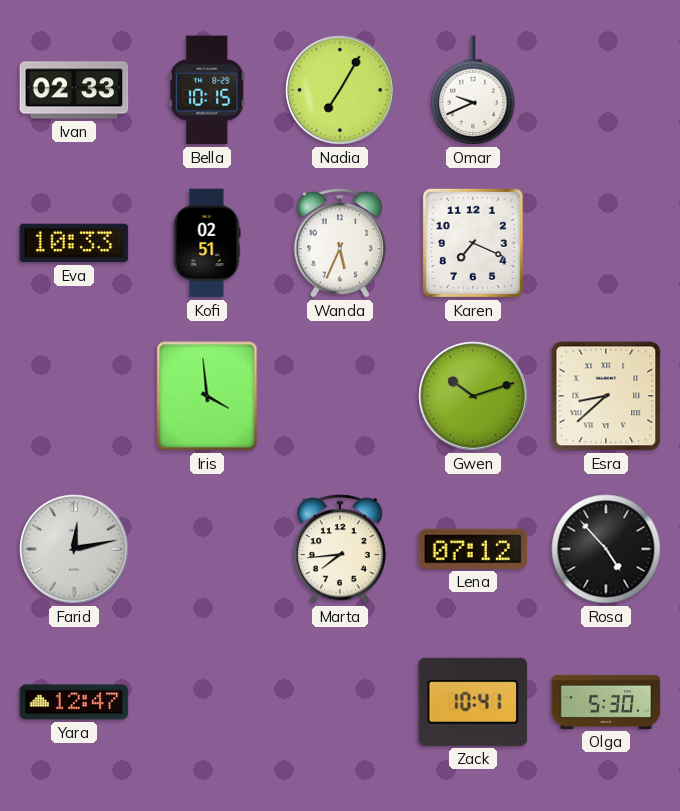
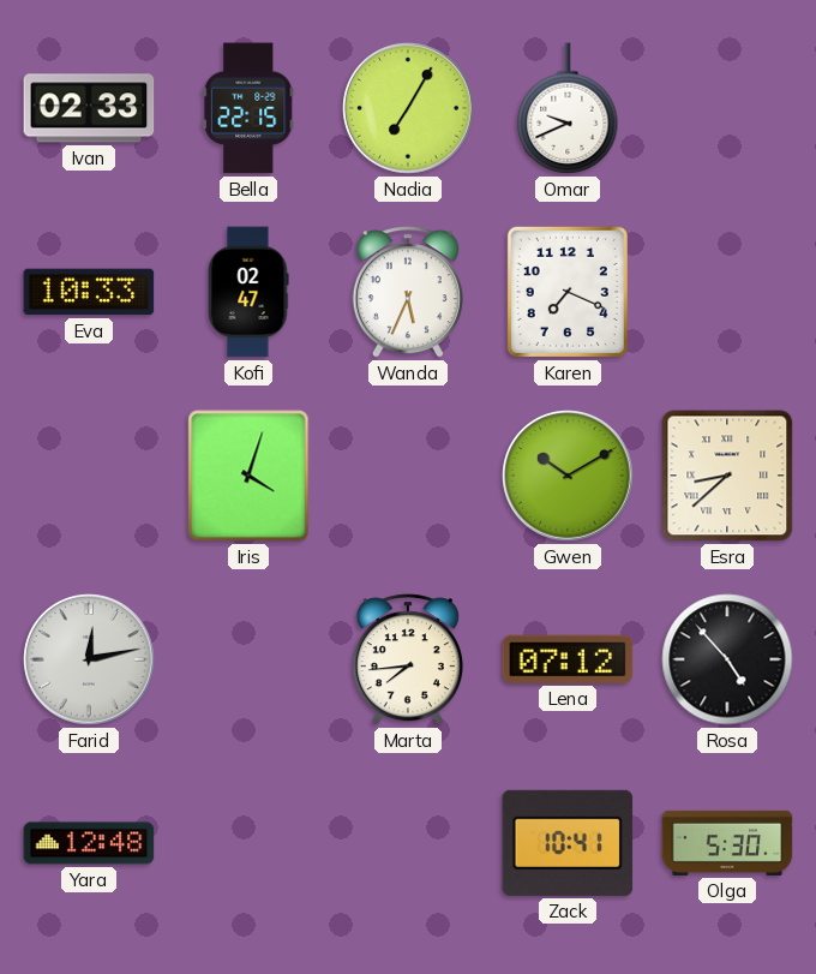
Bella: 10:15 -> 22:15 (250, 108)
Kofi: 02:51 -> 02:47 (248, 292)
Iris: 3:59 -> 4:03 (248, 476)
Gwen: 10:12 -> 10:10 (568, 476)
Yara: 12:47 -> 12:48 (89, 843)
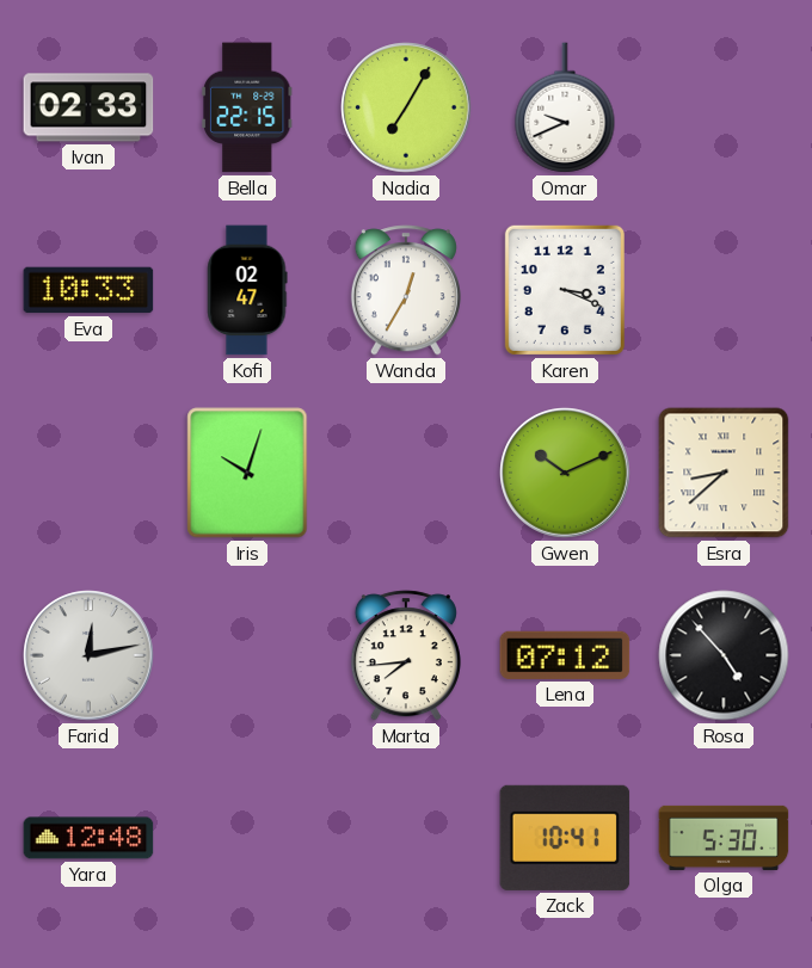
Wanda: 5:34 -> 12:35 (406, 290)
Karen: 7:19 -> 3:19 (565, 290)
Iris: 4:03 -> 10:03 (247, 473)
Gwen: 10:10 -> 10:11 (565, 473)
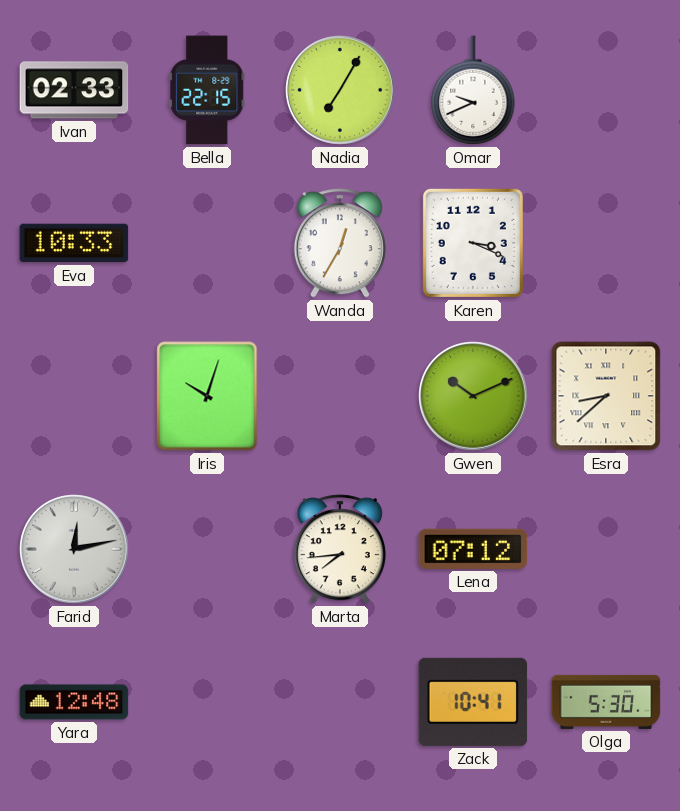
Kofi: 02:47 -> none (247, 290)
Rosa: 4:53 -> none (724, 655)
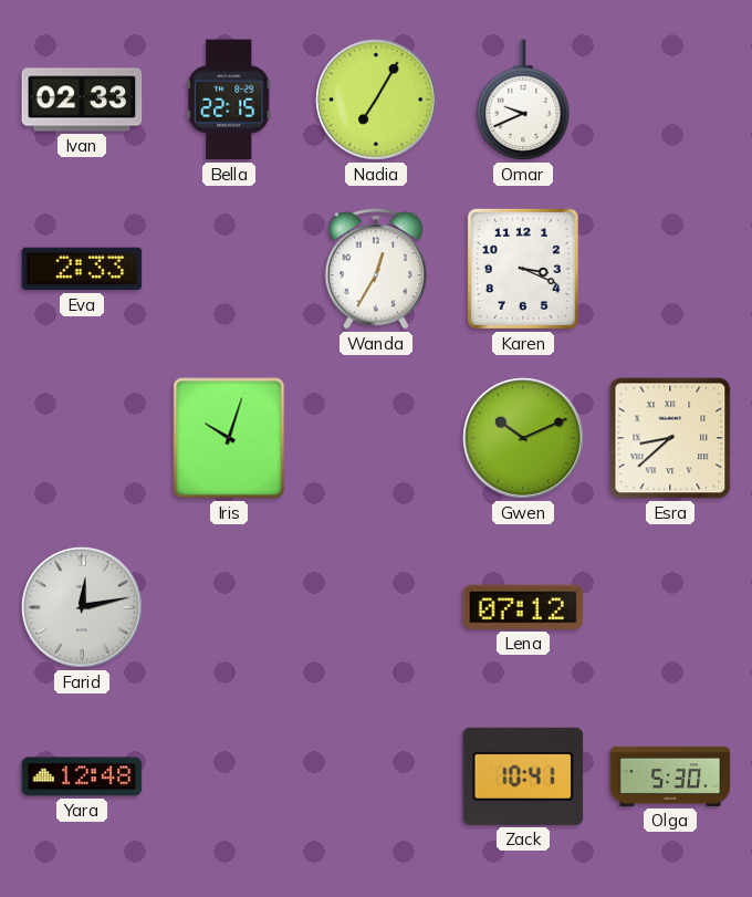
Eva: 10:33 -> 2:33 (82, 269)
Marta: 7:44 -> none (340, 549)
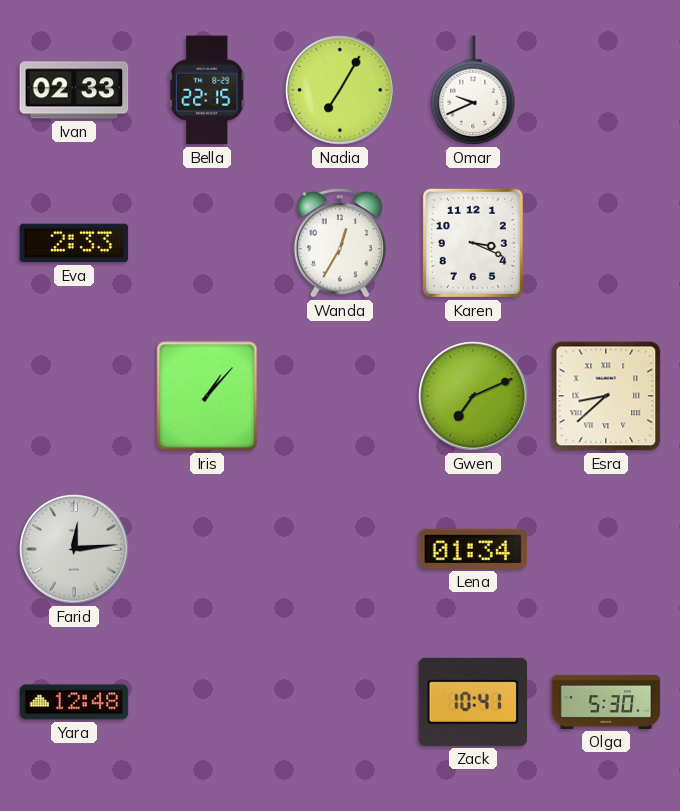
Iris: 10:03 -> 1:07 (207, 396)
Gwen: 10:11 -> 7:11 (473, 396)
Farid: 12:13 -> 12:14 (74, 549)
Lena: 07:12 -> 01:34 (473, 549)
